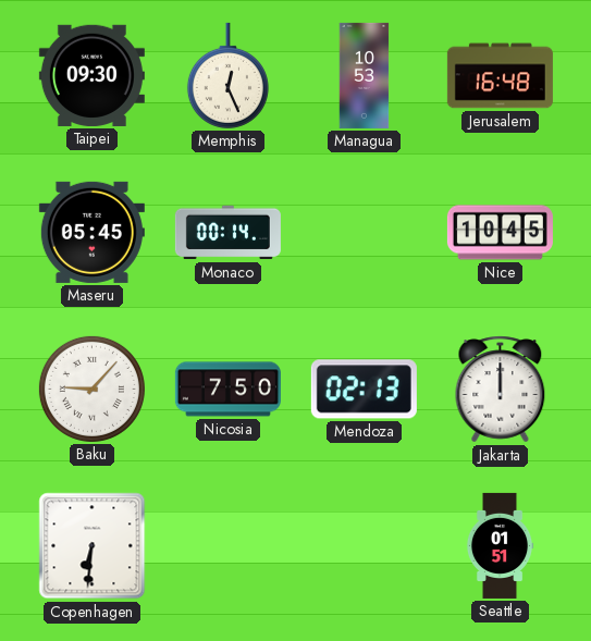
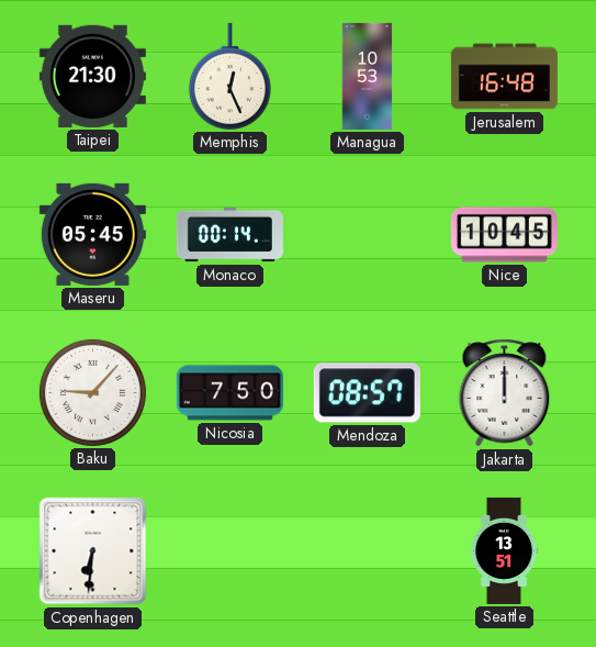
Taipei: 09:30 -> 21:30 (92, 76)
Mendoza: 02:13 -> 08:57 (367, 393)
Seattle: 01:51 -> 13:51 (504, 550)
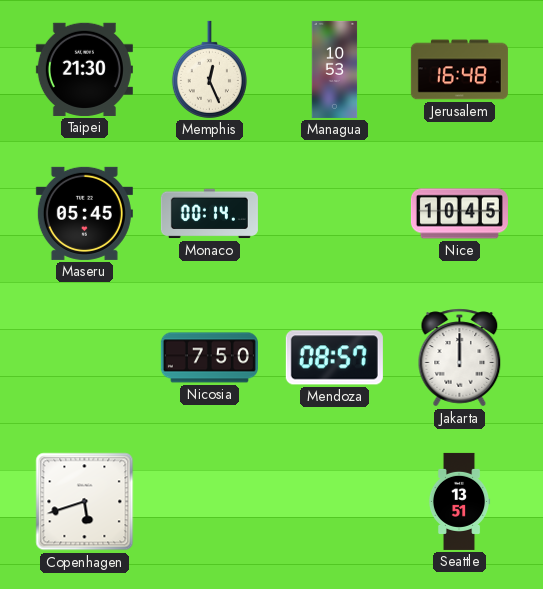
Baku: 9:07 -> none (92, 392)
Copenhagen: 6:31 -> 5:42 (85, 502)
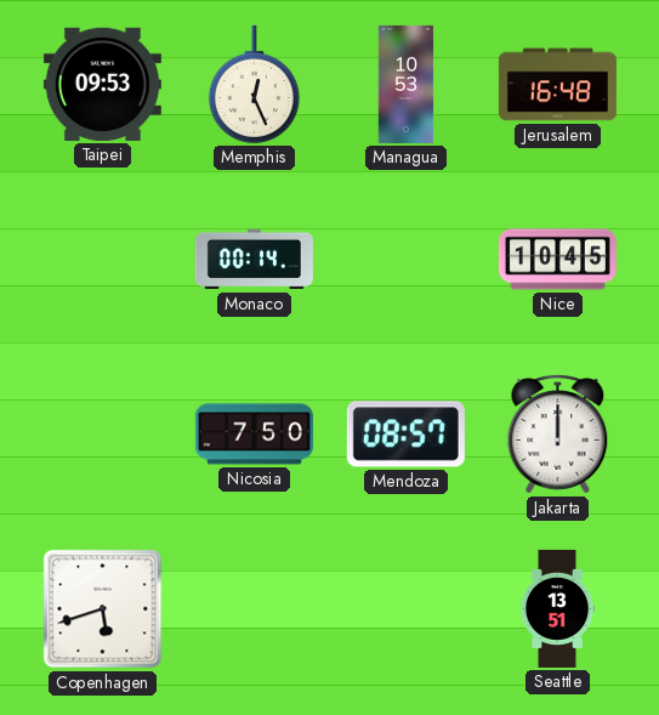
Taipei: 21:30 -> 09:53 (102, 84)
Maseru: 05:45 -> none (84, 213)
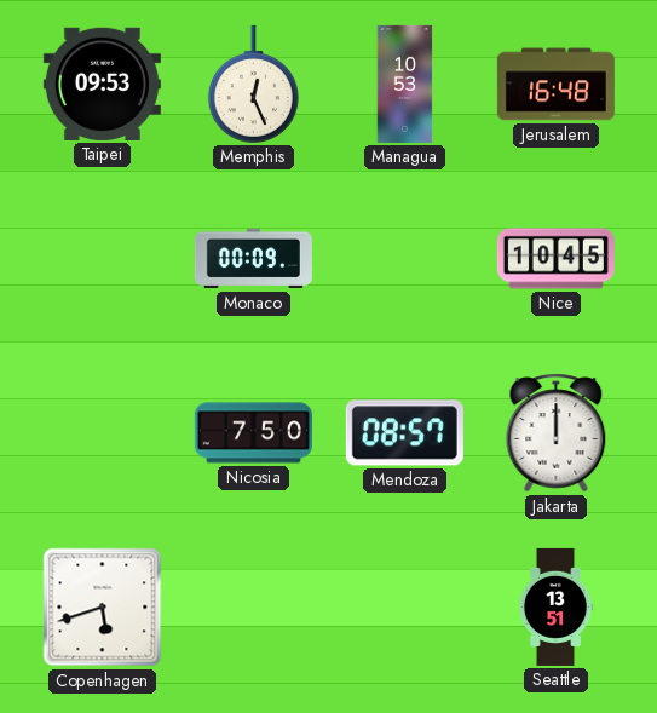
Monaco: 00:14 -> 00:09 (253, 259)
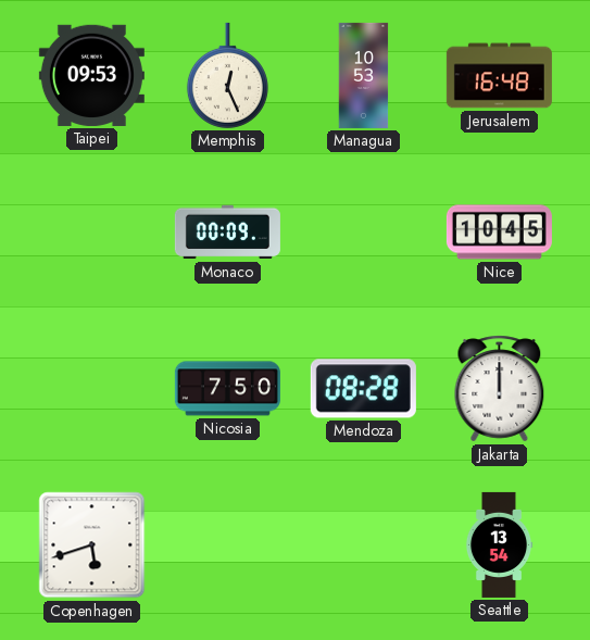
Mendoza: 08:57 -> 08:28 (363, 389)
Seattle: 13:51 -> 13:54 (499, 544)
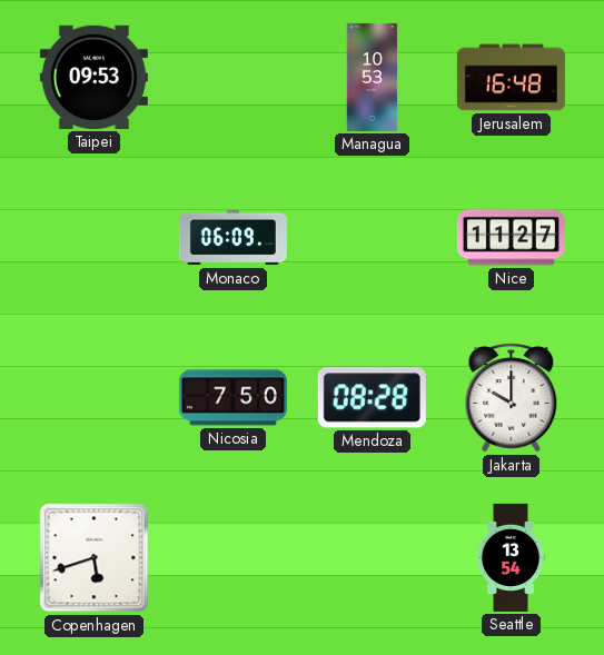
Memphis: 12:26 -> none (227, 75)
Monaco: 00:09 -> 06:09 (232, 238)
Nice: 10:45 -> 11:27 (511, 238)
Jakarta: 12:00 -> 10:00 (512, 398)
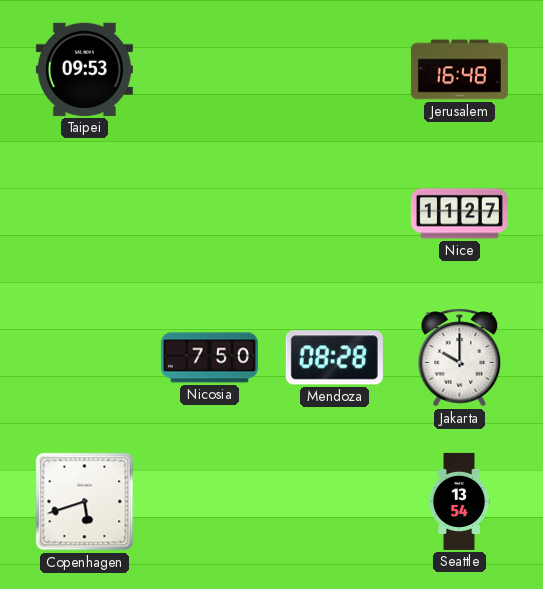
Managua: 10:53 -> none (373, 77)
Monaco: 06:09 -> none (232, 238)
